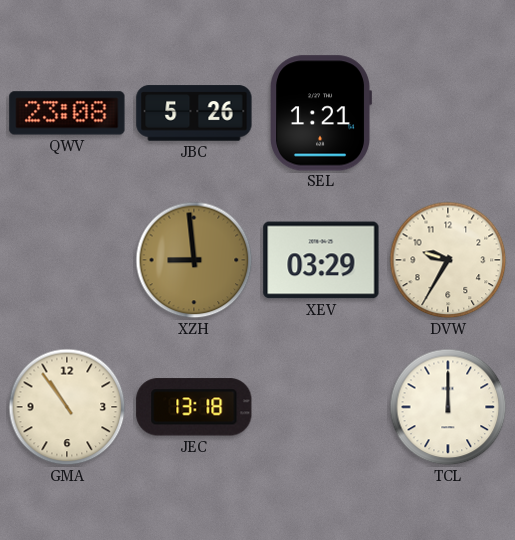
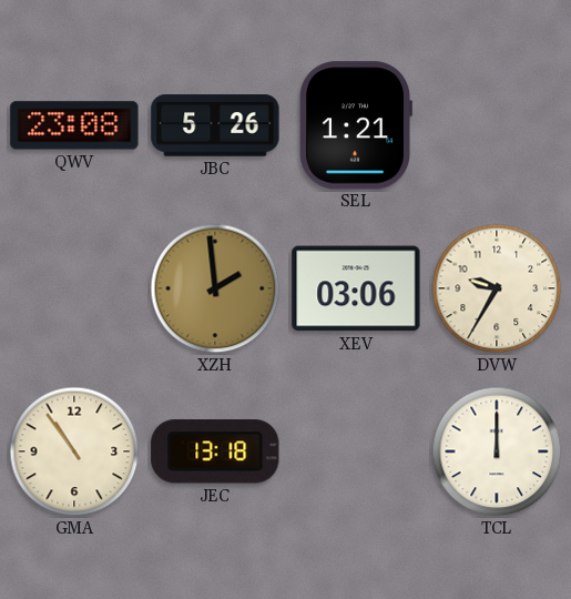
XZH: 8:59 -> 1:59 (215, 288)
XEV: 03:29 -> 03:06 (356, 288)
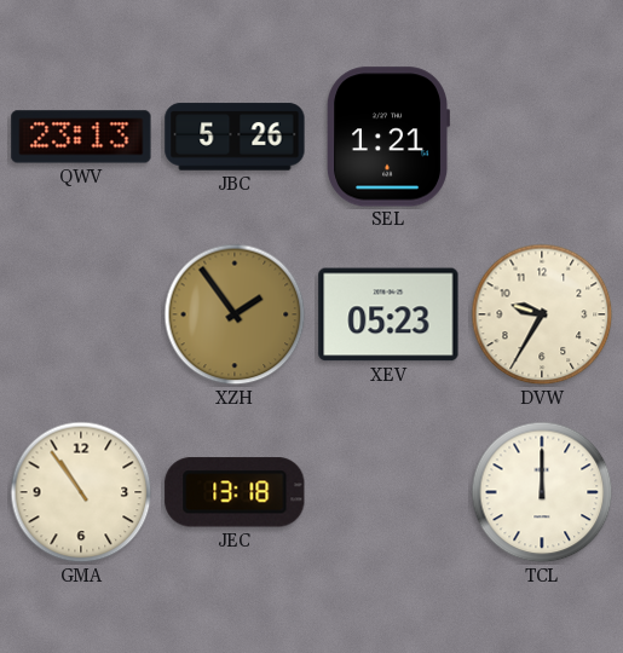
QWV: 23:08 -> 23:13 (81, 137)
XZH: 1:59 -> 1:54 (235, 314)
XEV: 03:06 -> 05:23 (388, 314)
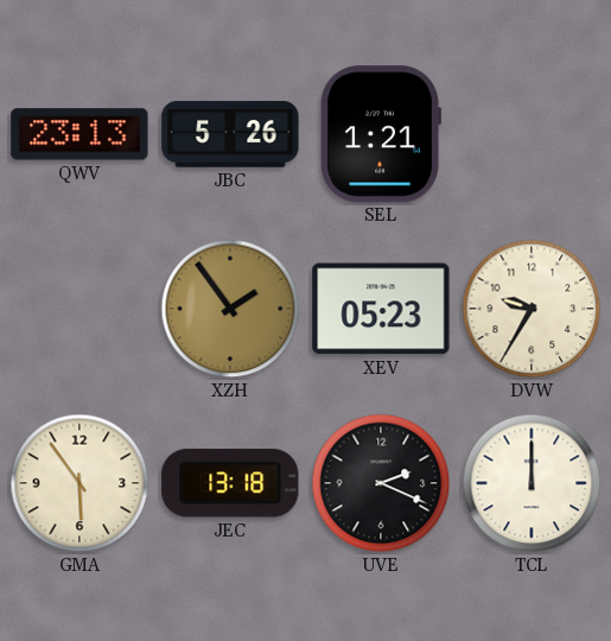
GMA: 10:54 -> 5:54 (79, 483)
UVE: none -> 2:19 (381, 483)
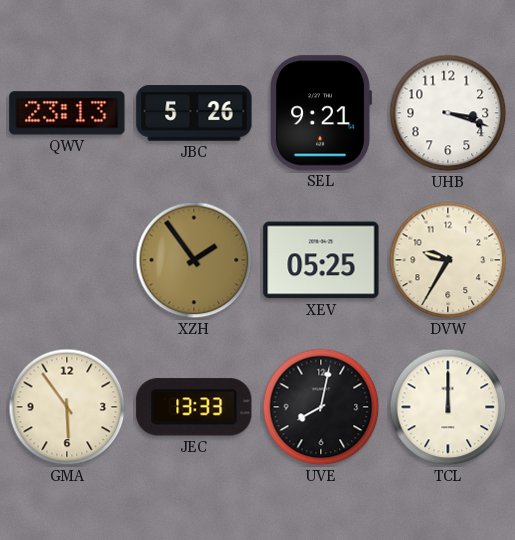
SEL: 1:21 -> 9:21 (321, 113)
UHB: none -> 3:18 (448, 113)
XEV: 05:23 -> 05:25 (321, 260)
JEC: 13:18 -> 13:33 (194, 407)
UVE: 2:19 -> 8:02 (321, 407)
